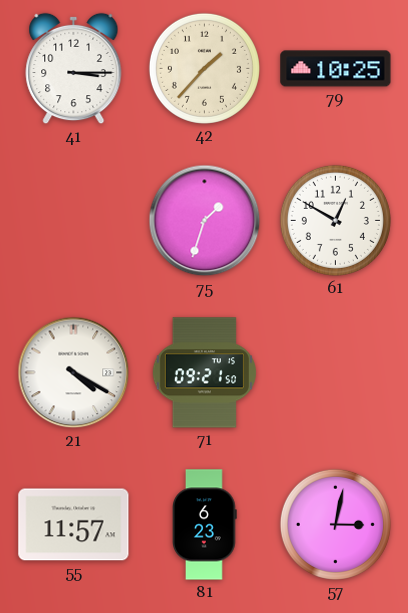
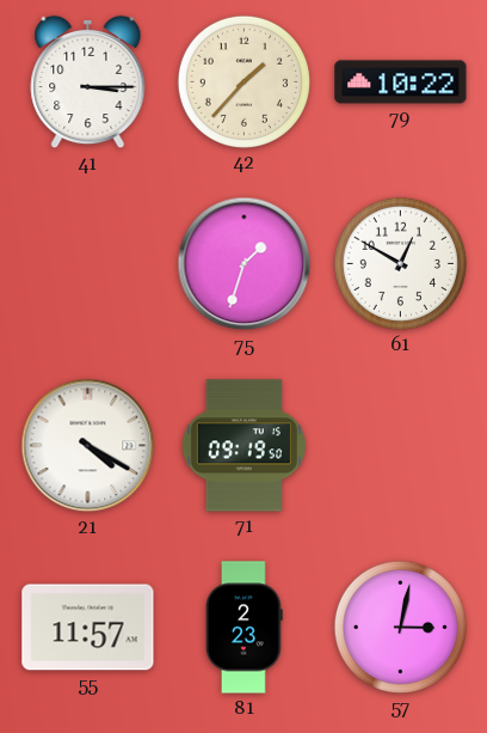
79: 10:25 -> 10:22 (401, 83)
71: 09:21 -> 09:19 (243, 446)
81: 6:23 -> 2:23 (245, 628)
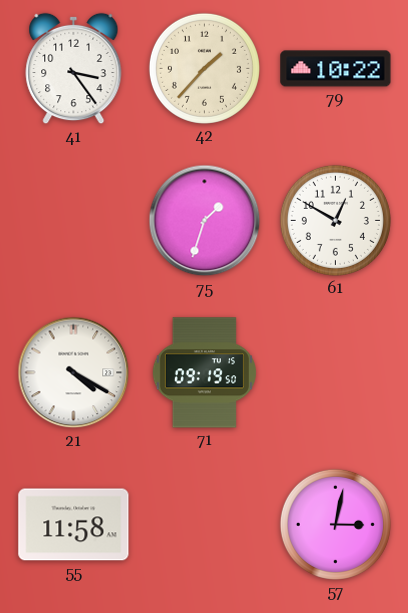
41: 3:15 -> 3:24 (74, 69)
55: 11:57 -> 11:58 (74, 525)
81: 2:23 -> none (245, 628)
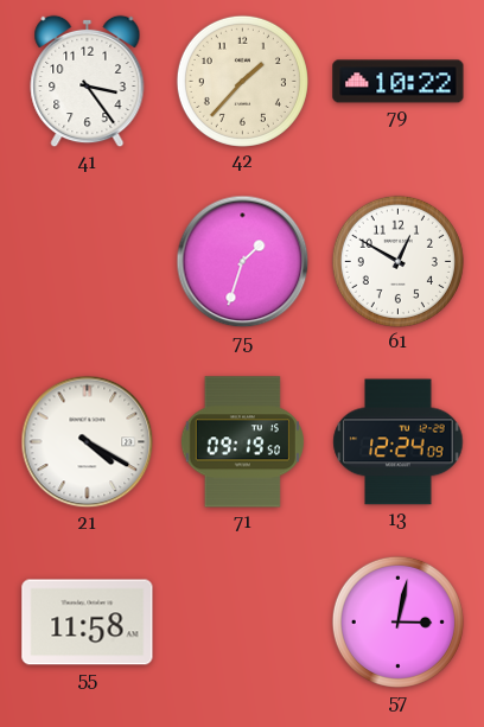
13: none -> 12:24 (399, 442)
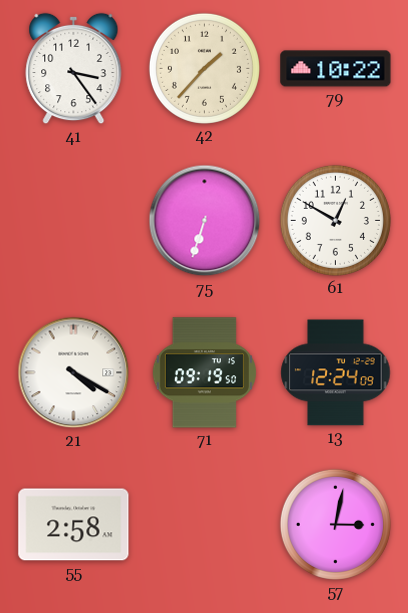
75: 1:33 -> 6:33 (205, 221)
55: 11:58 -> 2:58 (74, 525)
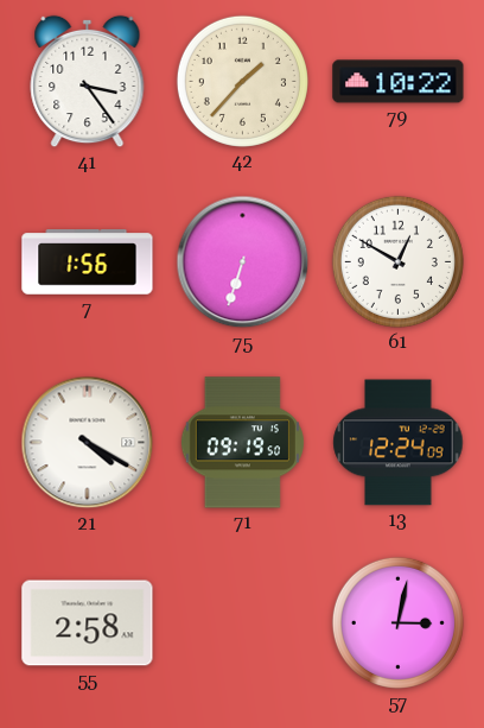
7: none -> 1:56 (88, 262)
